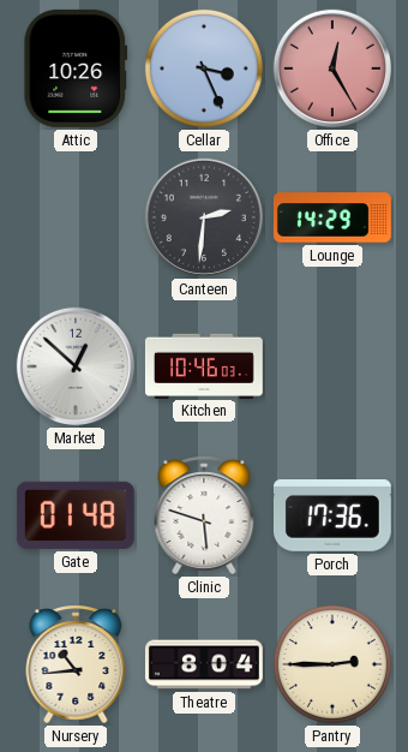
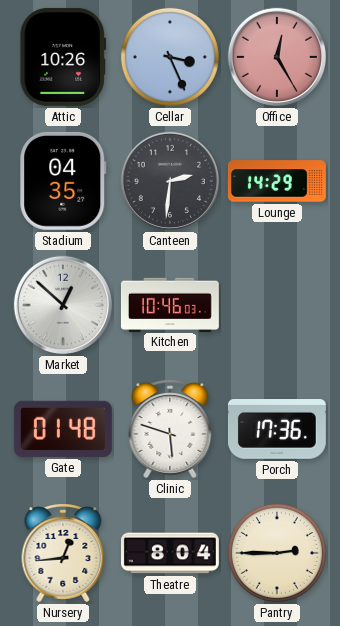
Stadium: none -> 04:35 (63, 181)
Nursery: 10:44 -> 12:44 (63, 553)
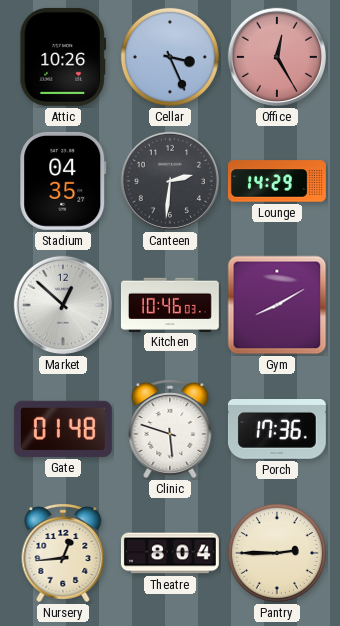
Gym: none -> 8:10 (277, 305)
